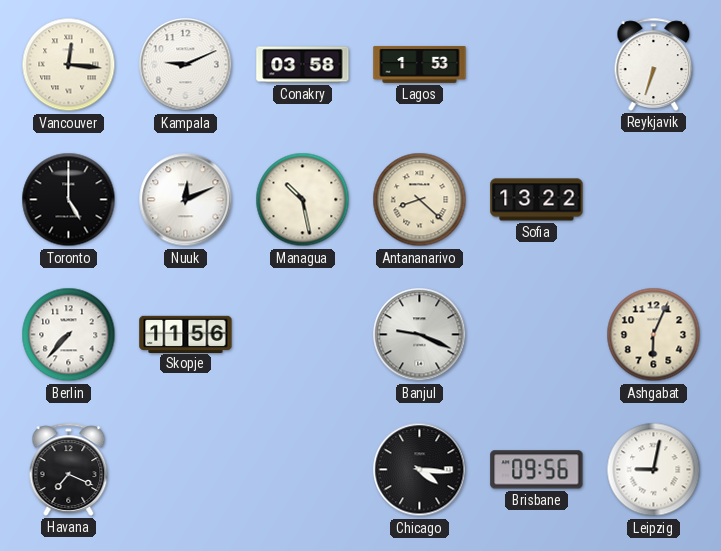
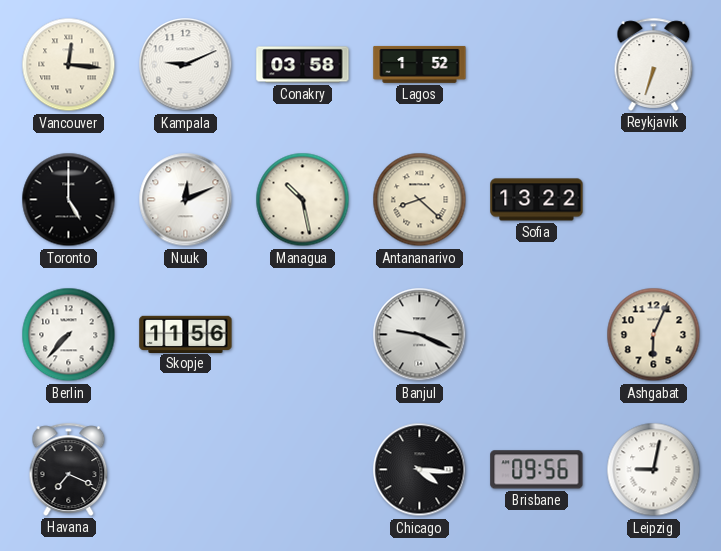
Lagos: 1:53 -> 1:52 (420, 64)
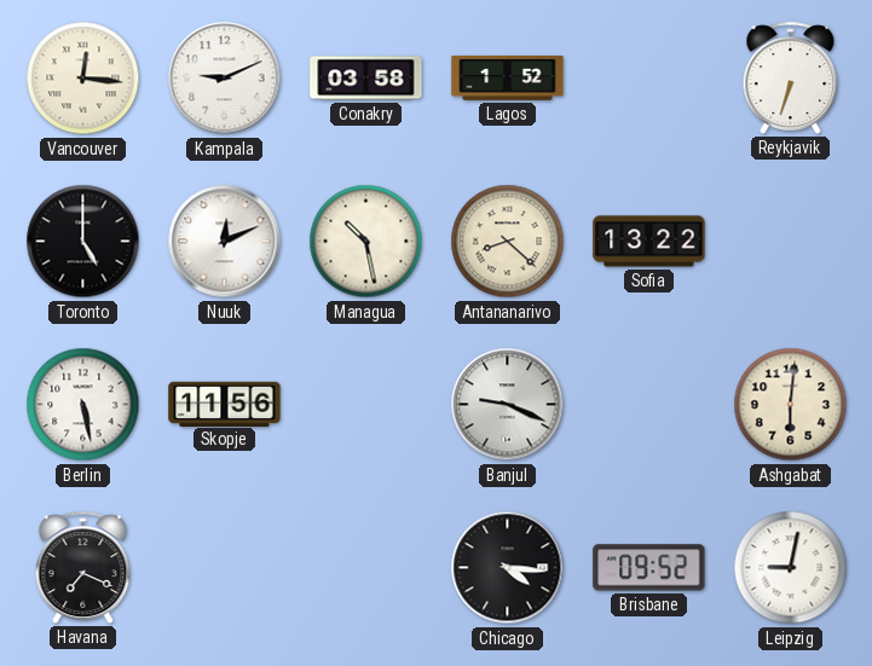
Berlin: 7:37 -> 5:28 (83, 405)
Ashgabat: 6:04 -> 6:01 (791, 405)
Brisbane: 09:56 -> 09:52 (649, 568)
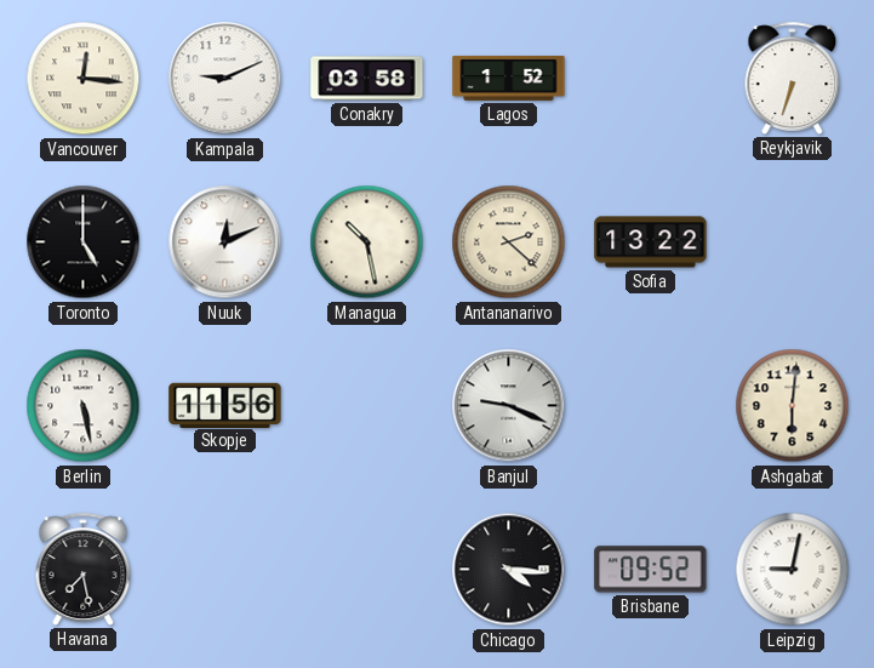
Antananarivo: 8:22 -> 2:22 (509, 242)
Havana: 7:19 -> 7:28 (84, 569)
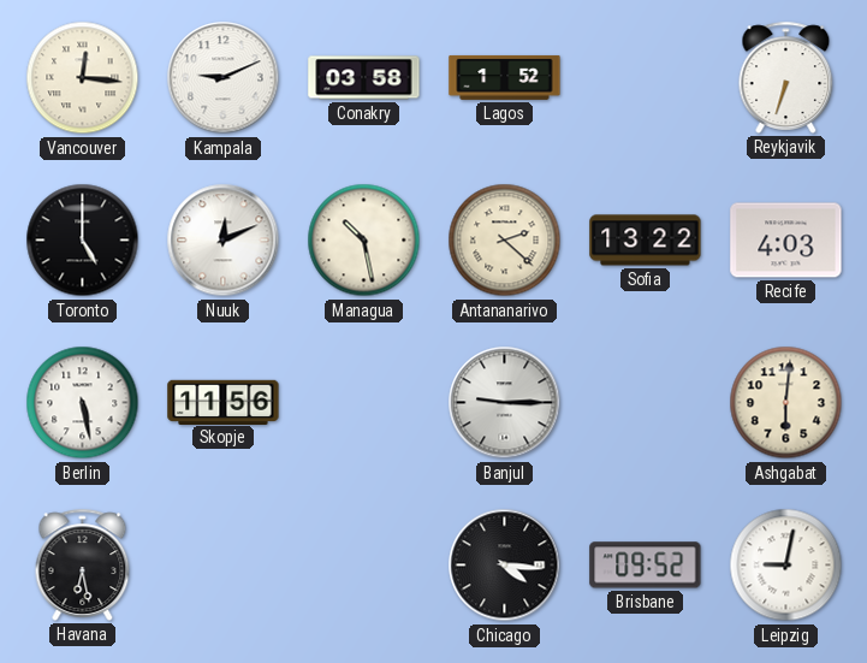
Recife: none -> 4:03 (786, 241)
Banjul: 9:19 -> 9:15 (505, 403)
Havana: 7:28 -> 6:28 (83, 564)
